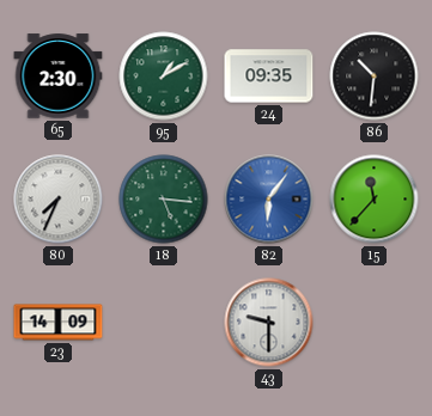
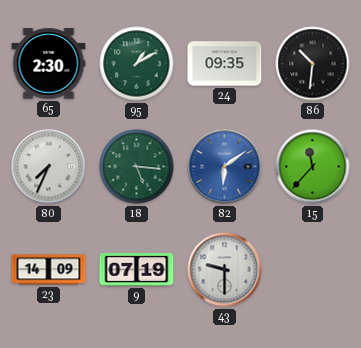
82: 6:06 -> 6:09 (225, 167)
9: none -> 07:19 (137, 269)
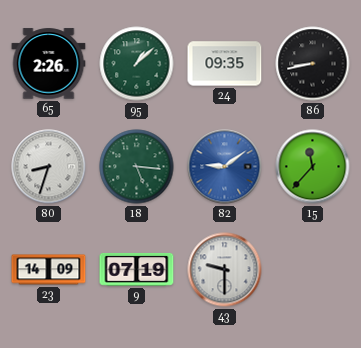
65: 2:30 -> 2:26 (49, 64)
95: 1:10 -> 1:08 (137, 64)
86: 10:31 -> 8:43 (313, 64)
80: 7:34 -> 8:33 (49, 167)
82: 6:09 -> 9:09 (225, 167)
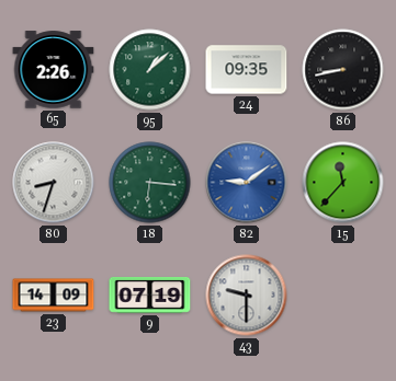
18: 5:16 -> 6:16 (150, 183)
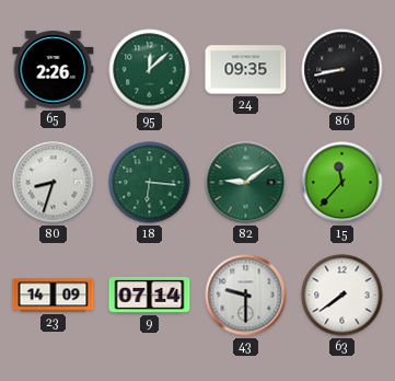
95: 1:08 -> 12:08 (150, 70)
82 dial: blue -> green (246, 183)
9: 07:19 -> 07:14 (150, 295)
63: none -> 7:39 (342, 296)
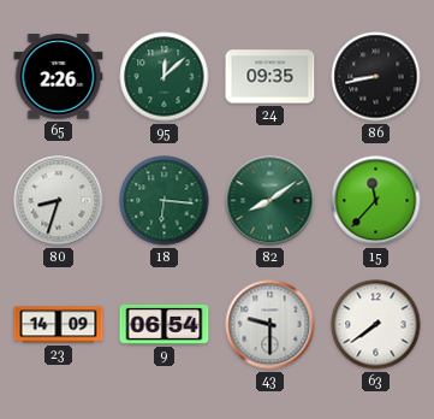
82: 9:09 -> 8:09 (270, 201)
9: 07:14 -> 06:54 (165, 324)
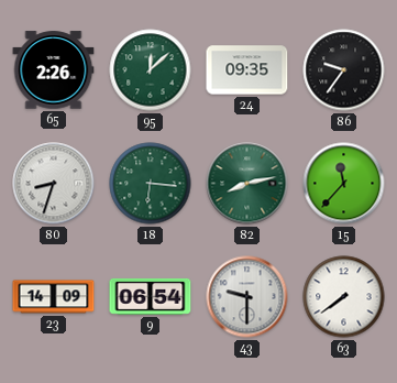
86: 8:43 -> 9:36 (344, 70)
82: 8:09 -> 8:13 (247, 184)
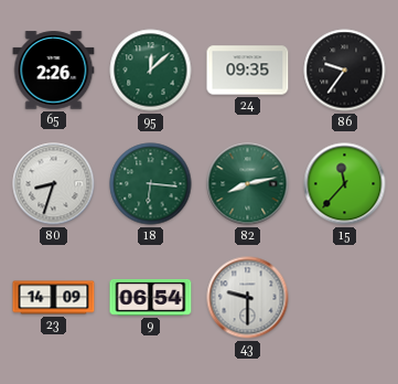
63: 7:39 -> none (344, 297)
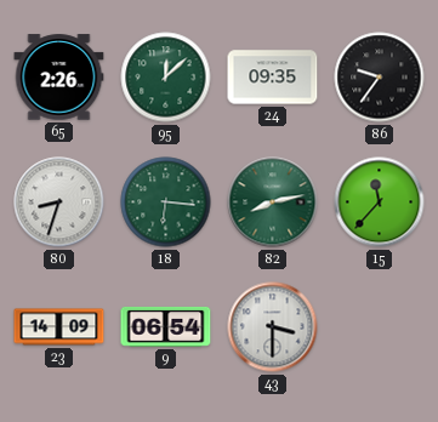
43: 9:30 -> 3:30 (273, 327)
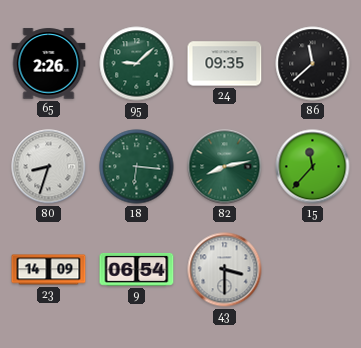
95: 12:08 -> 9:08 (137, 64)
86: 9:36 -> 11:38 (313, 64)
